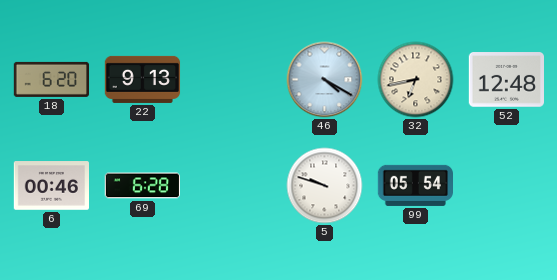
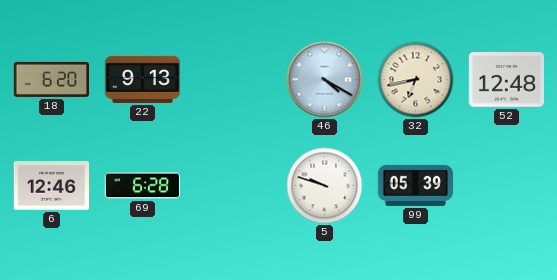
6: 00:46 -> 12:46 (51, 186)
99: 05:54 -> 05:39 (415, 185)
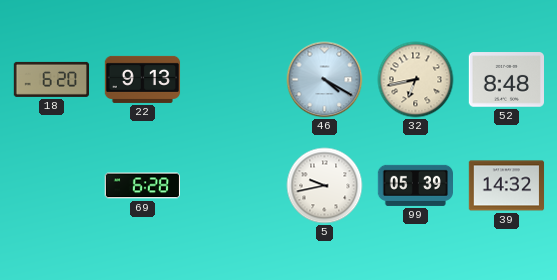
52: 12:48 -> 8:48 (506, 80)
6: 12:46 -> none (51, 186)
5: 9:48 -> 9:43 (325, 186)
39: none -> 14:32 (507, 186)
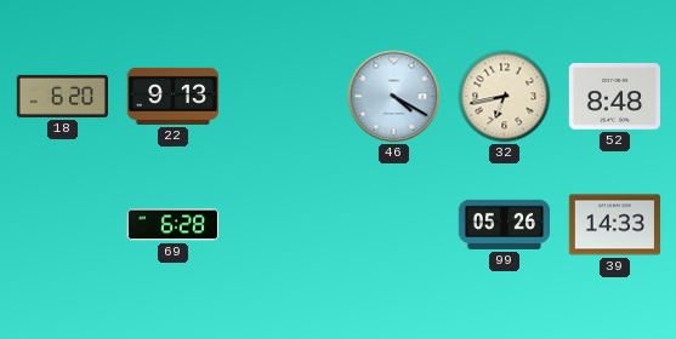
5: 9:43 -> none (325, 186)
99: 05:39 -> 05:26 (504, 224)
39: 14:32 -> 14:33 (615, 225)
